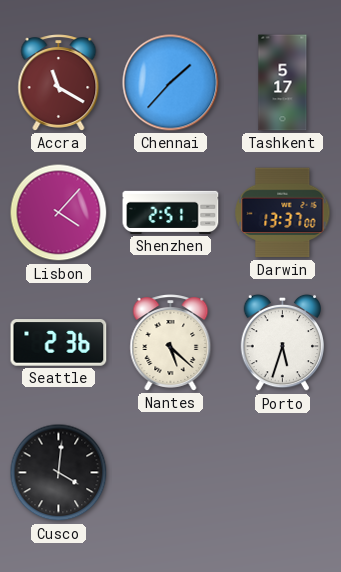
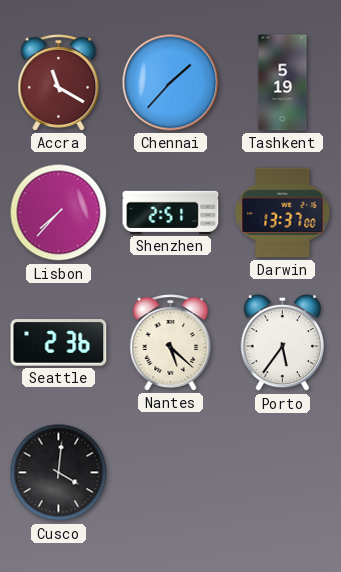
Tashkent: 5:17 -> 5:19 (283, 83)
Lisbon: 4:07 -> 7:37 (59, 213)
Porto: 5:33 -> 5:36 (282, 343)
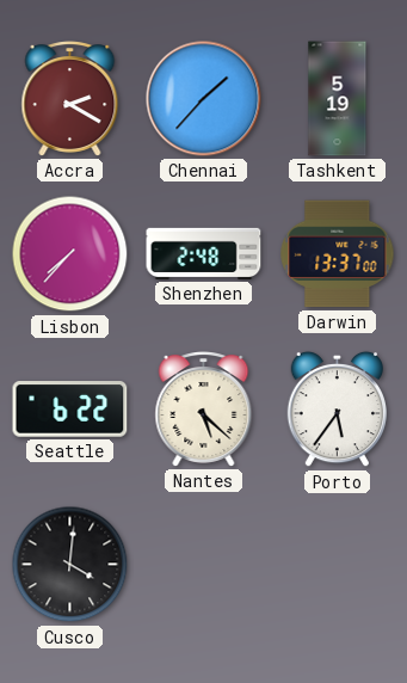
Accra: 11:20 -> 2:20 (70, 99)
Shenzhen: 2:51 -> 2:48 (204, 253)
Seattle: 2:36 -> 6:22 (70, 410)
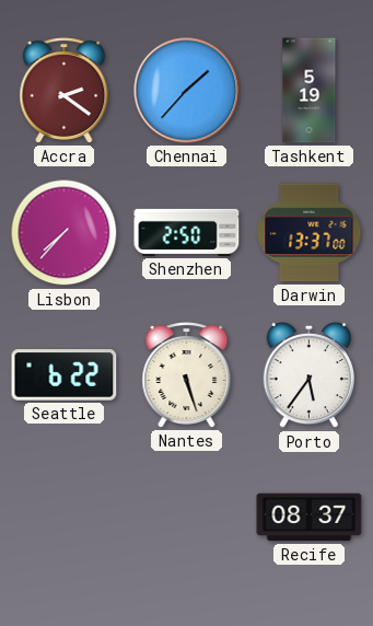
Accra: 2:20 -> 2:21 (65, 91)
Shenzhen: 2:48 -> 2:50 (187, 232)
Nantes: 5:22 -> 5:27 (187, 375)
Cusco: 4:01 -> none (70, 565)
Recife: none -> 08:37 (310, 518)
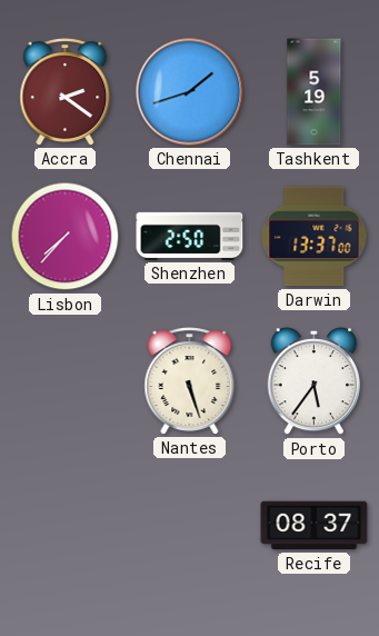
Chennai: 1:37 -> 1:42 (190, 92)
Seattle: 6:22 -> none (65, 375)
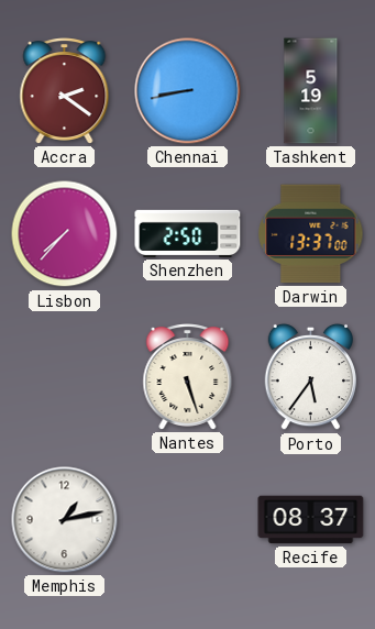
Chennai: 1:42 -> 8:43 (188, 91)
Memphis: none -> 1:13 (65, 520)
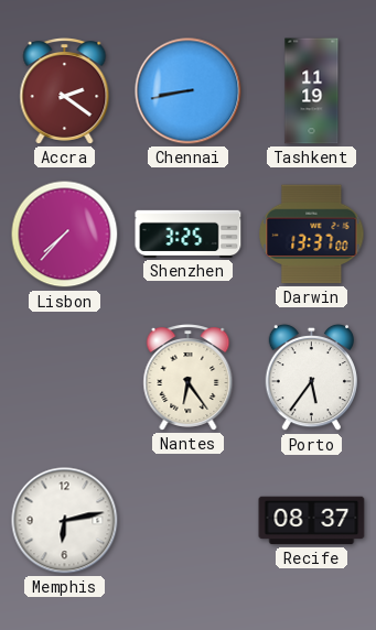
Tashkent: 5:19 -> 11:19 (312, 91)
Shenzhen: 2:50 -> 3:25 (189, 233)
Nantes: 5:27 -> 6:24 (189, 378)
Memphis: 1:13 -> 6:13 (65, 521)
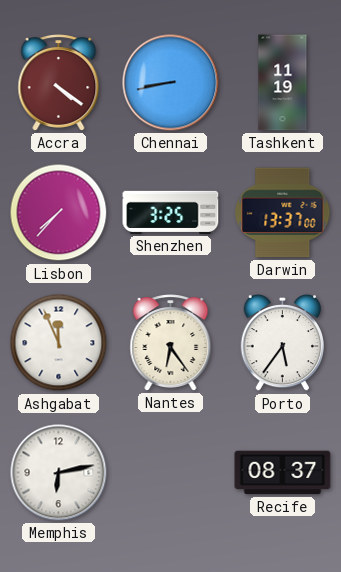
Accra: 2:21 -> 4:21 (59, 83)
Ashgabat: none -> 11:56 (59, 343)
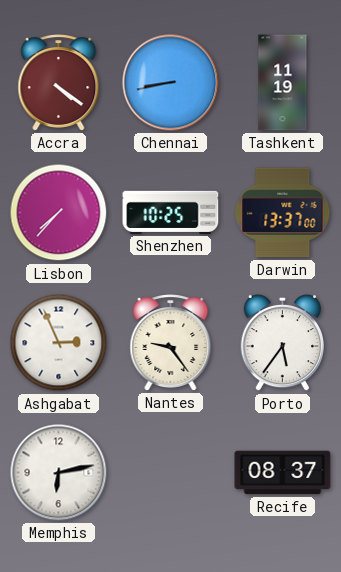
Shenzhen: 3:25 -> 10:25 (171, 212)
Ashgabat: 11:56 -> 2:56 (59, 343)
Nantes: 6:24 -> 9:24 (171, 343)
